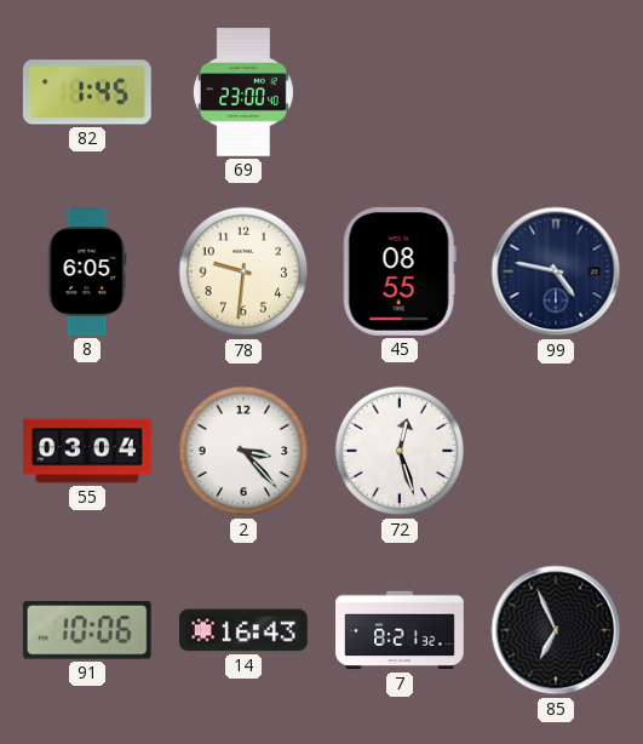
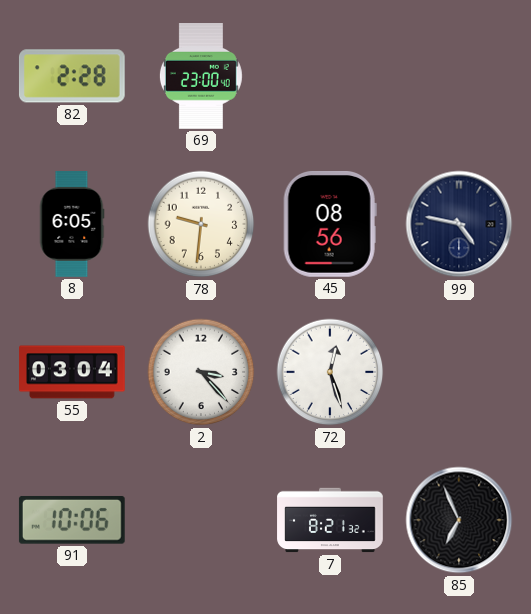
82: 1:45 -> 2:28 (72, 76)
45: 08:55 -> 08:56 (330, 224)
14: 16:43 -> none (245, 630)
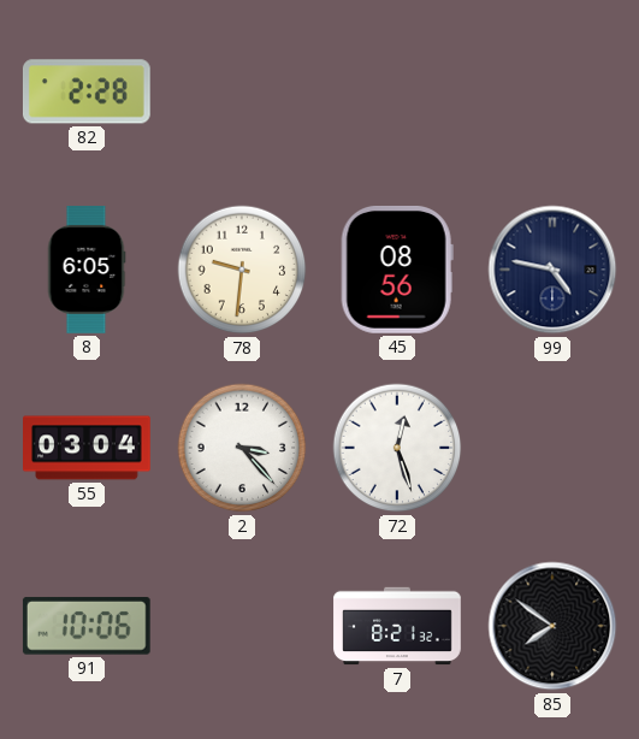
69: 23:00 -> none (201, 77)
85: 6:56 -> 7:51 (552, 626)
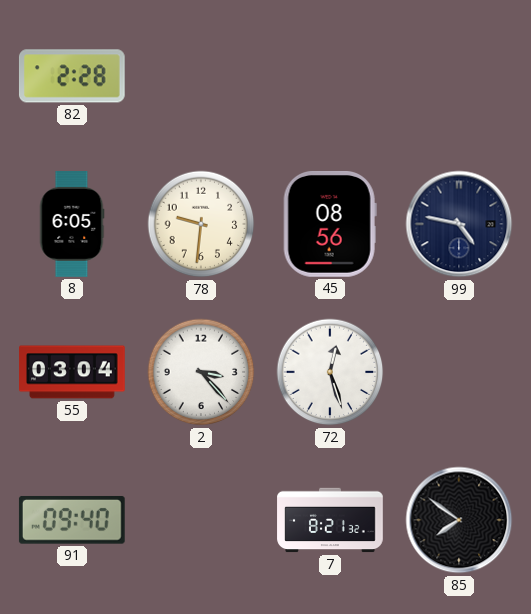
91: 10:06 -> 09:40 (72, 520)
